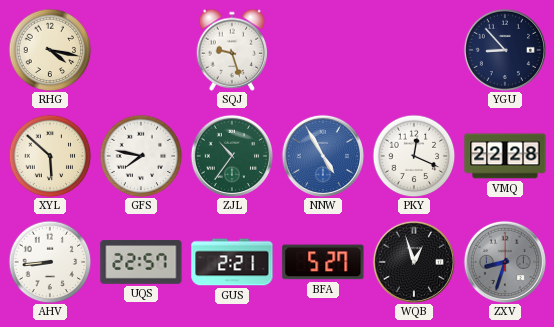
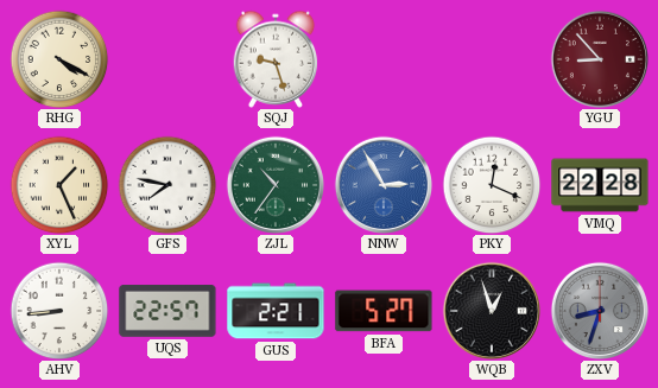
RHG: 4:17 -> 4:20 (59, 59)
YGU dial: navy -> burgundy (599, 58)
XYL: 5:52 -> 1:26 (59, 185)
NNW: 4:55 -> 2:55 (382, 184)
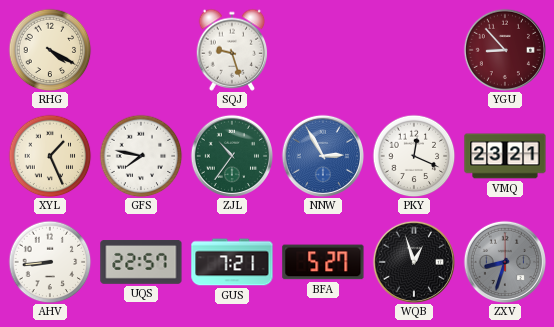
VMQ: 22:28 -> 23:21 (505, 156)
GUS: 2:21 -> 7:21 (232, 262)
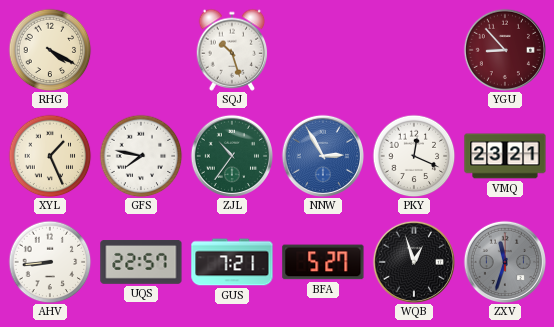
SQJ: 9:27 -> 10:27 (232, 50)
ZXV: 8:33 -> 11:33 (504, 261)
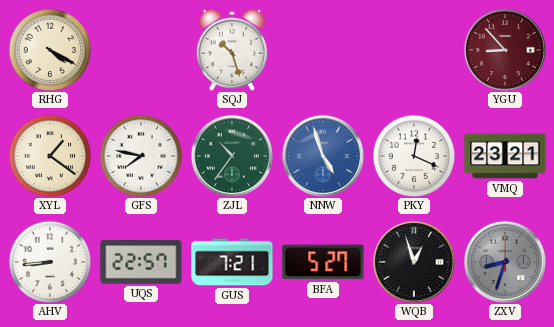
XYL: 1:26 -> 1:21 (50, 156)
NNW: 2:55 -> 4:57 (322, 155)
ZXV: 11:33 -> 8:33 (504, 261)
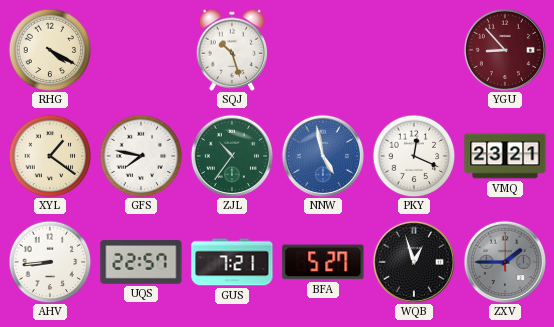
NNW: 4:57 -> 4:58 (322, 155)
ZXV: 8:33 -> 1:45 (504, 261)
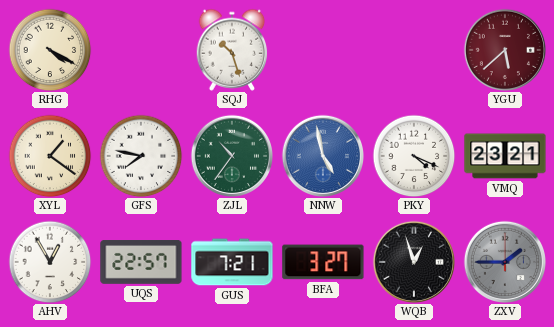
YGU: 8:53 -> 5:38 (504, 49)
PKY: 12:19 -> 4:19 (414, 156)
AHV: 8:44 -> 12:55 (50, 262)
BFA: 5:27 -> 3:27 (323, 262)
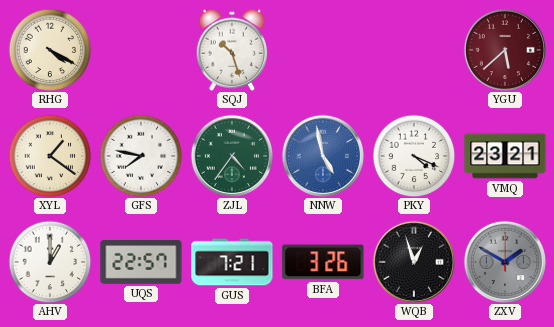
ZJL: 10:36 -> 4:36 (231, 155)
AHV: 12:55 -> 1:00 (50, 262)
BFA: 3:27 -> 3:26 (323, 262)
ZXV: 1:45 -> 1:50 (504, 261)
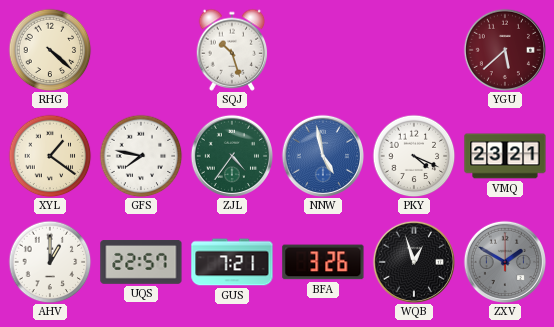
RHG: 4:20 -> 4:22 (50, 50)
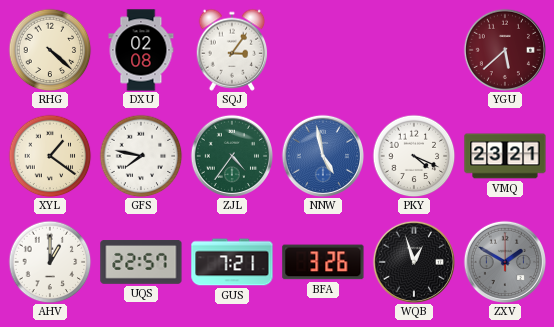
DXU: none -> 02:08 (141, 50)
SQJ: 10:27 -> 3:06 (232, 50)
